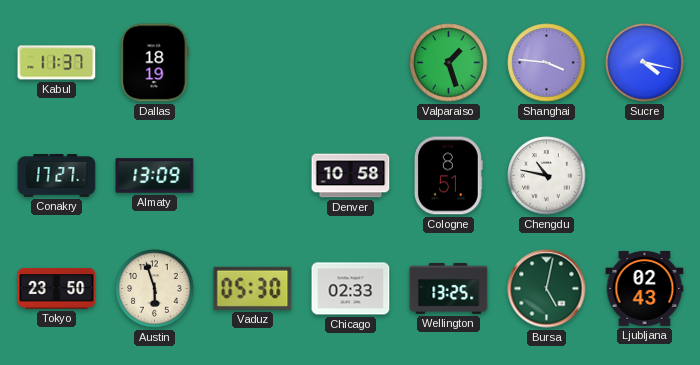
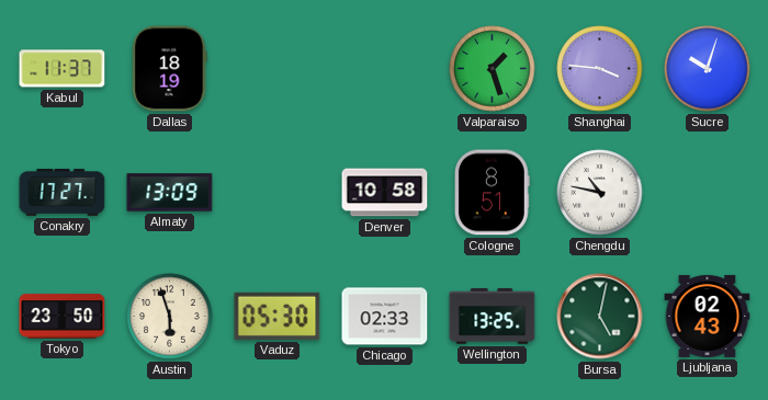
Sucre: 4:17 -> 10:03 (708, 69)
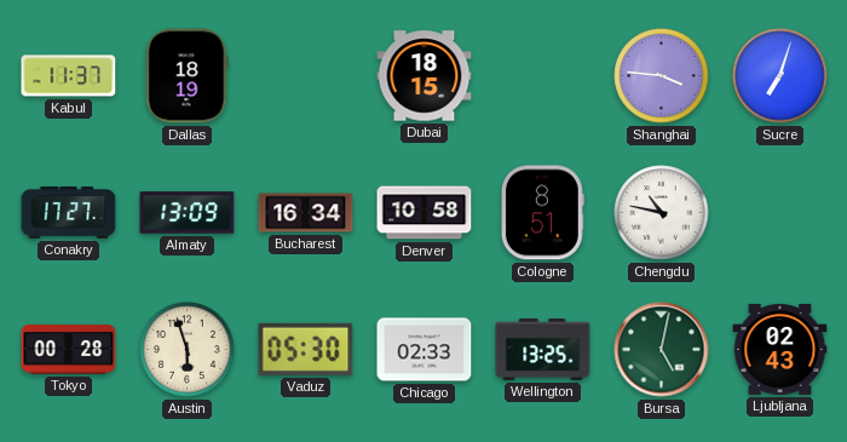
Dubai: none -> 18:15 (425, 76)
Valparaiso: 1:27 -> none (493, 69)
Sucre: 10:03 -> 7:03 (780, 76)
Bucharest: none -> 16:34 (306, 213)
Tokyo: 23:50 -> 00:28 (69, 350)
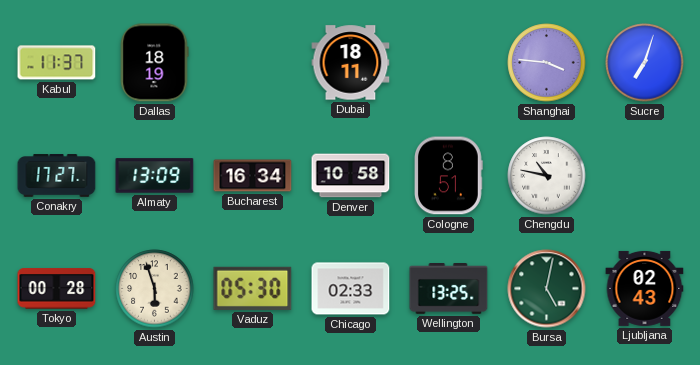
Dubai: 18:15 -> 18:11 (351, 63)
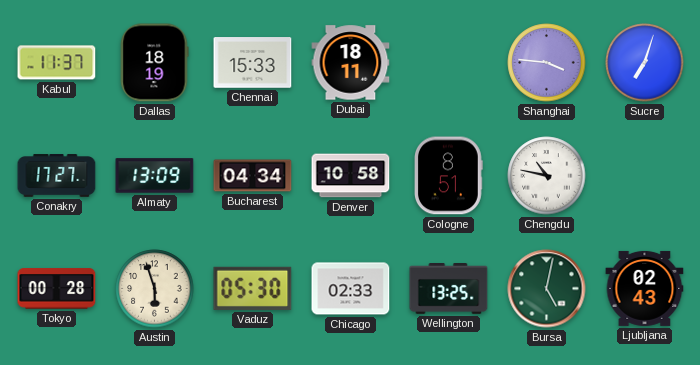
Chennai: none -> 15:33 (253, 63)
Bucharest: 16:34 -> 04:34 (253, 176)
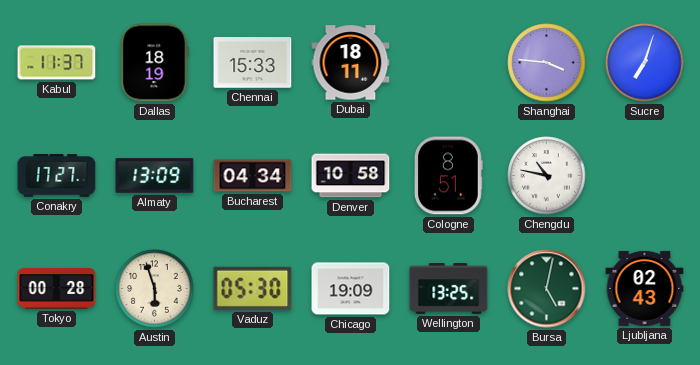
Chicago: 02:33 -> 19:09 (351, 289)
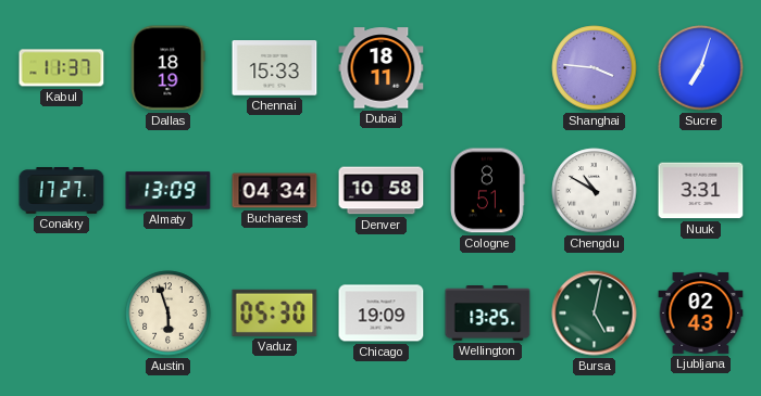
Chengdu: 10:47 -> 10:50 (595, 191)
Nuuk: none -> 3:31 (701, 191)
Tokyo: 00:28 -> none (57, 289)
